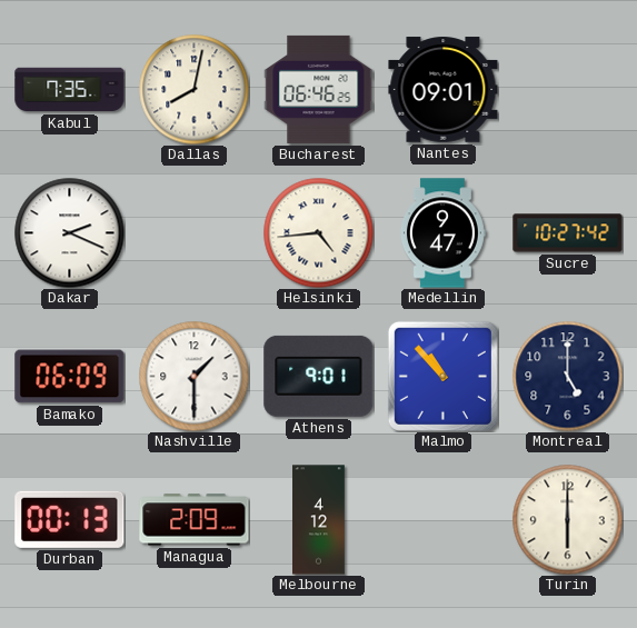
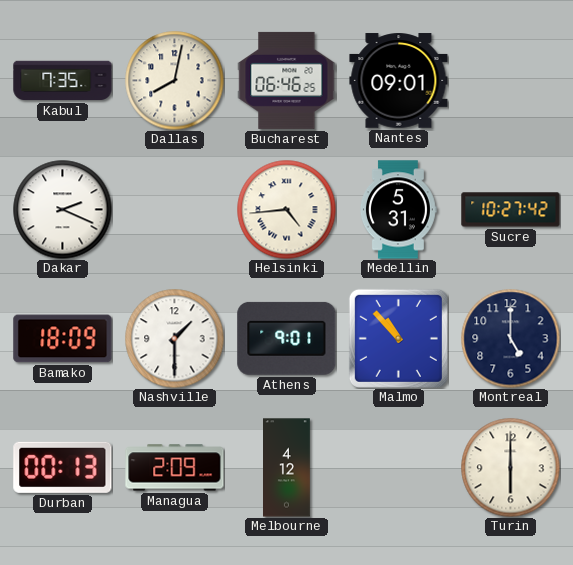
Medellin: 9:47 -> 5:31 (398, 210)
Bamako: 06:09 -> 18:09 (63, 339)
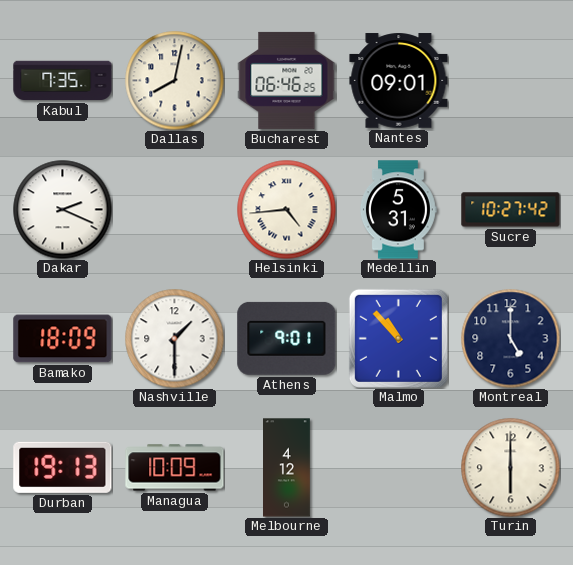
Durban: 00:13 -> 19:13 (63, 467)
Managua: 2:09 -> 10:09 (175, 468)
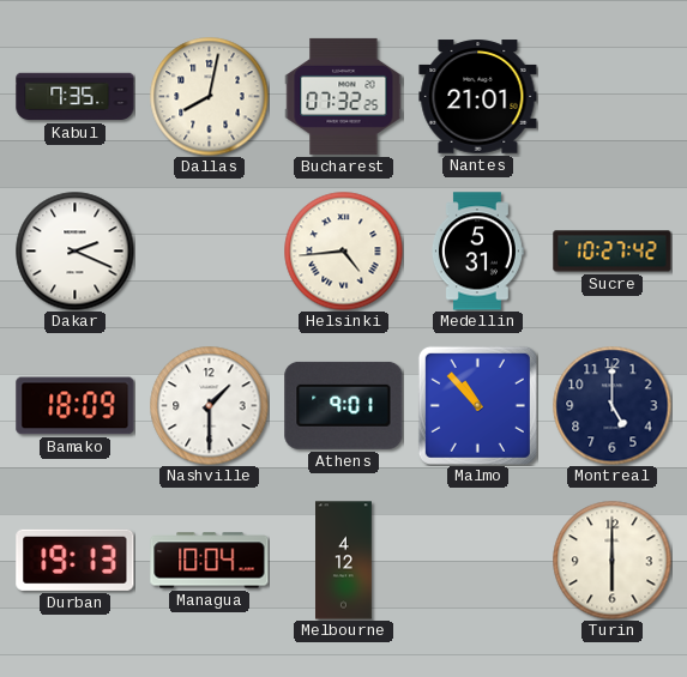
Bucharest: 06:46 -> 07:32 (344, 96)
Nantes: 09:01 -> 21:01 (478, 97)
Managua: 10:09 -> 10:04 (210, 561)
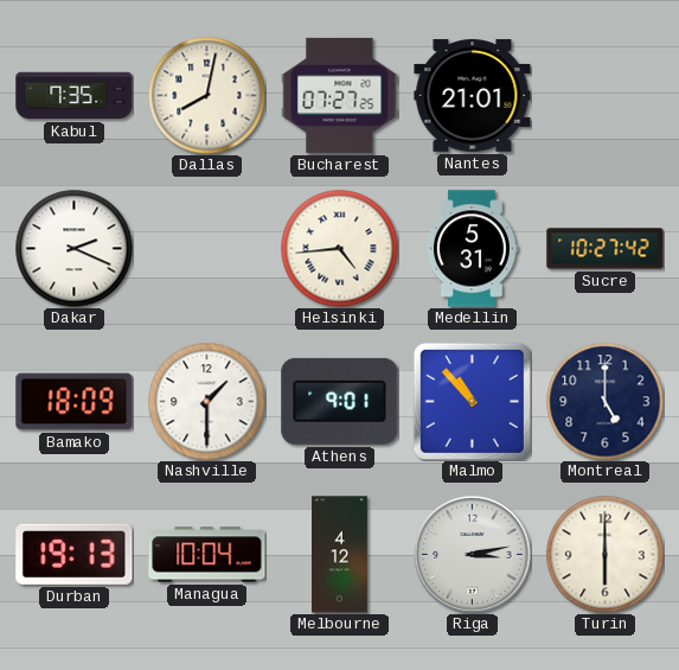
Bucharest: 07:32 -> 07:27 (340, 95)
Riga: none -> 3:13 (473, 555)
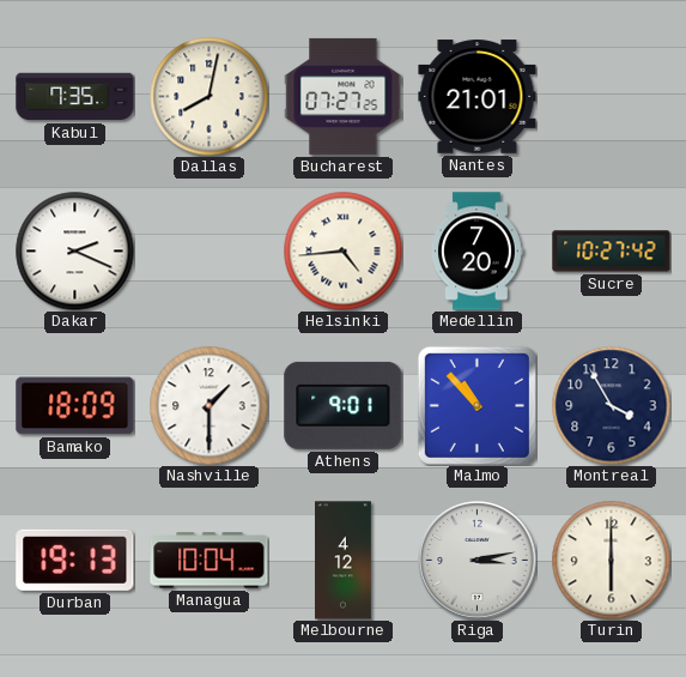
Medellin: 5:31 -> 7:20 (476, 252)
Montreal: 5:00 -> 3:55 (612, 406)
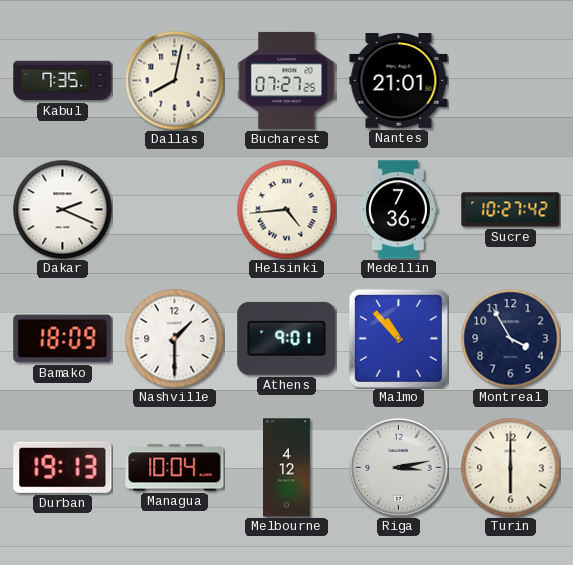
Medellin: 7:20 -> 7:36 (398, 210)
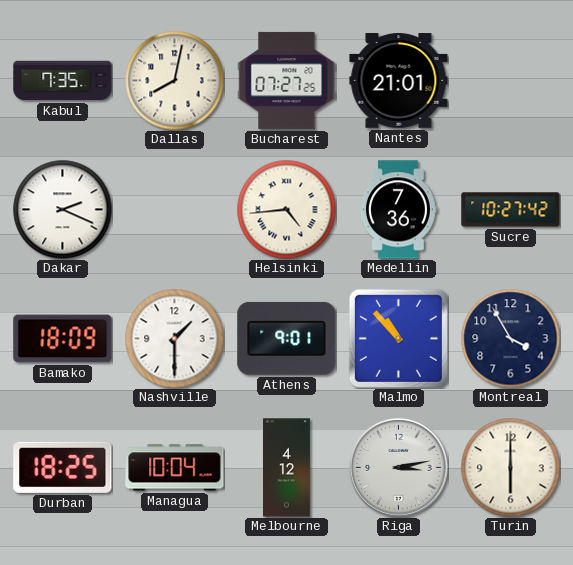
Durban: 19:13 -> 18:25 (63, 467)
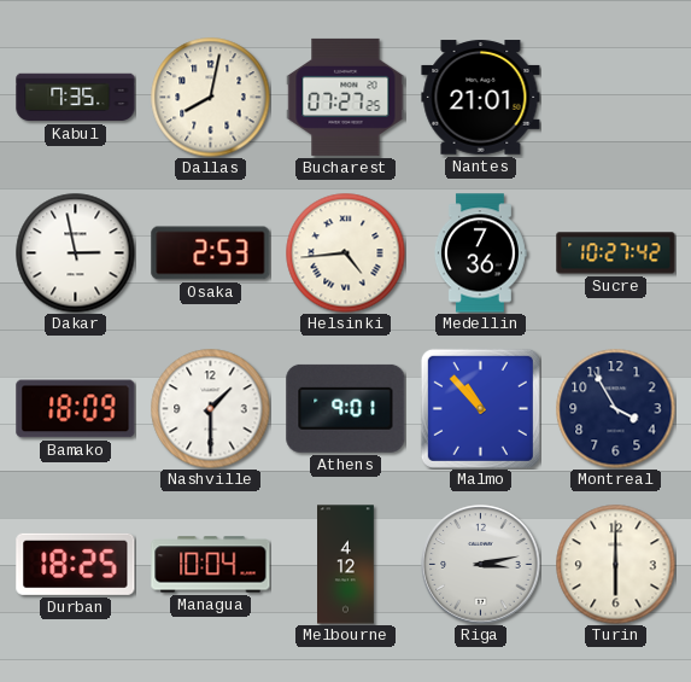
Dakar: 2:19 -> 2:58 (76, 253)
Osaka: none -> 2:53 (211, 253)
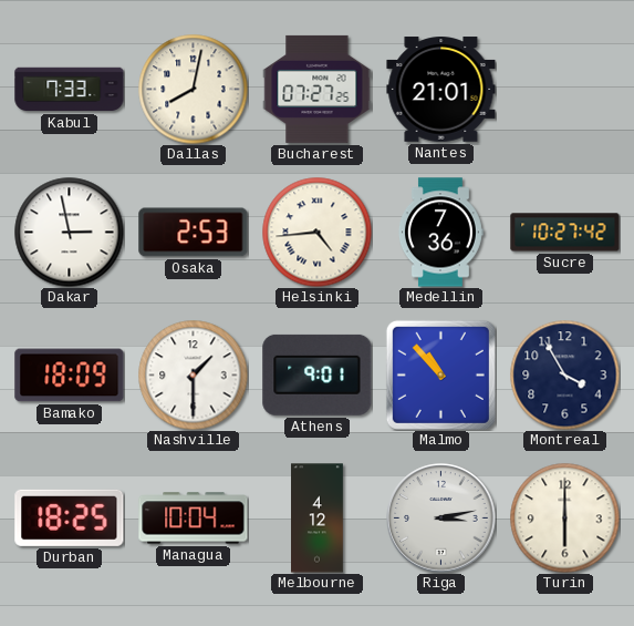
Kabul: 7:35 -> 7:33 (70, 90)
